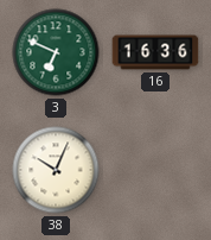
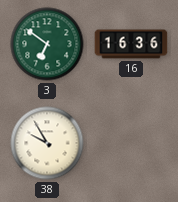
3: 6:49 -> 6:51 (47, 44)
38: 10:04 -> 9:55 (47, 143)
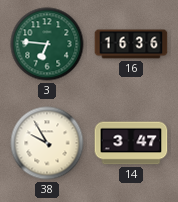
3: 6:51 -> 6:46 (47, 44)
14: none -> 3:47 (131, 143)
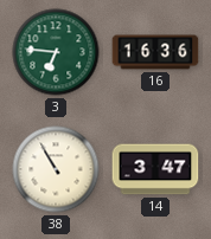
38: 9:55 -> 10:55 (56, 169)
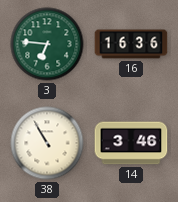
14: 3:47 -> 3:46 (131, 143)
